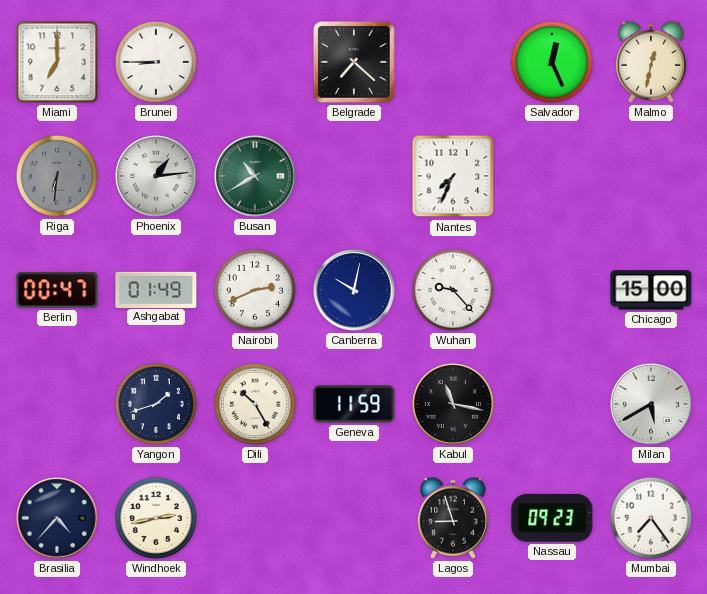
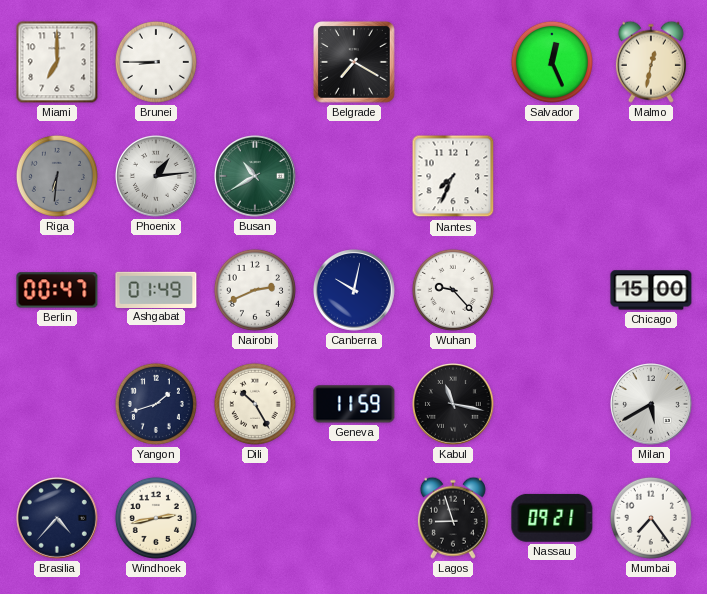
Belgrade: 7:22 -> 7:20 (354, 62)
Nassau: 09:23 -> 09:21 (552, 518)
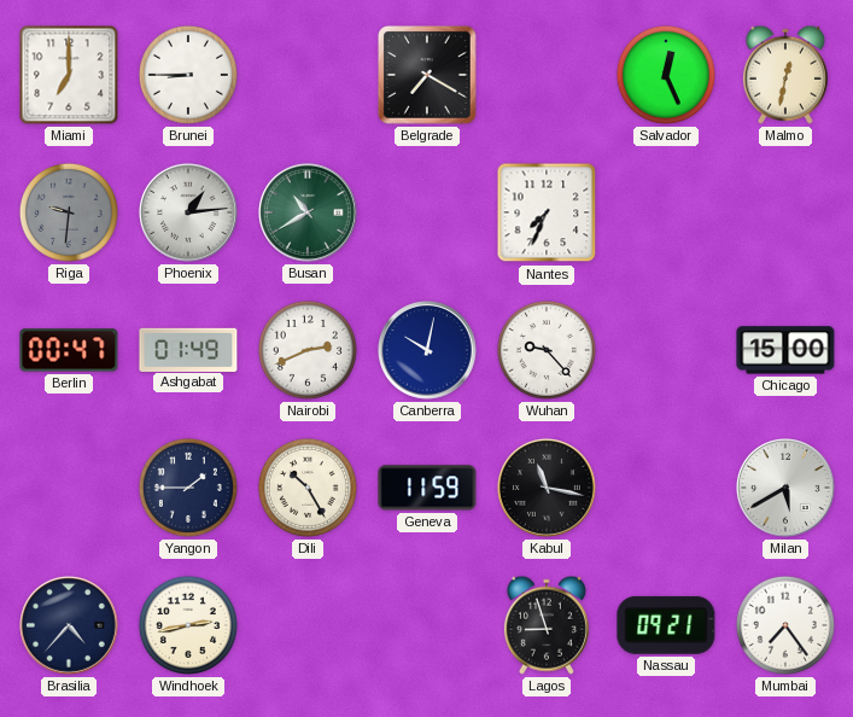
Riga: 6:31 -> 9:31 (69, 212)
Yangon: 1:42 -> 1:45 (188, 488)
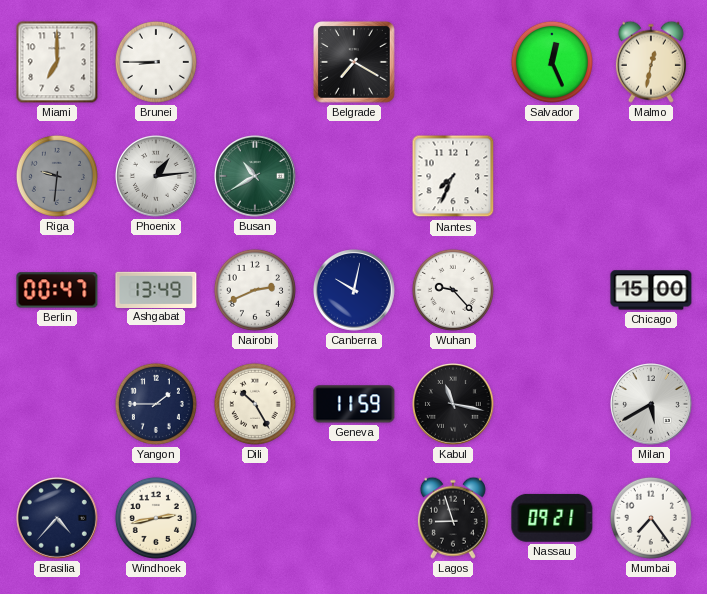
Ashgabat: 01:49 -> 13:49 (156, 289)
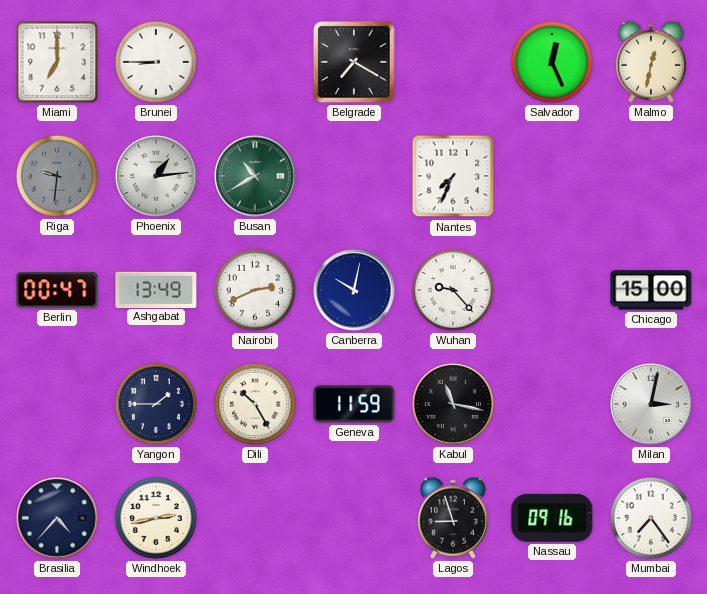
Milan: 5:40 -> 3:02 (652, 405)
Nassau: 09:21 -> 09:16 (552, 518)
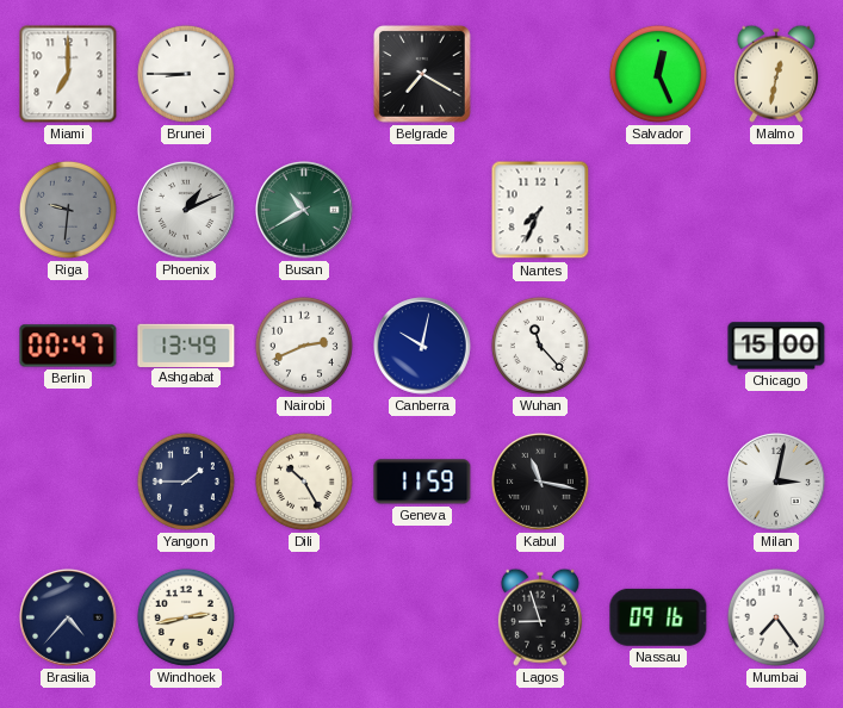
Phoenix: 1:14 -> 1:11 (187, 211)
Wuhan: 9:23 -> 11:23 (540, 346)
